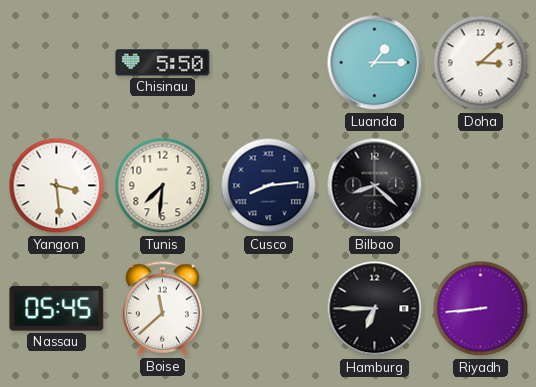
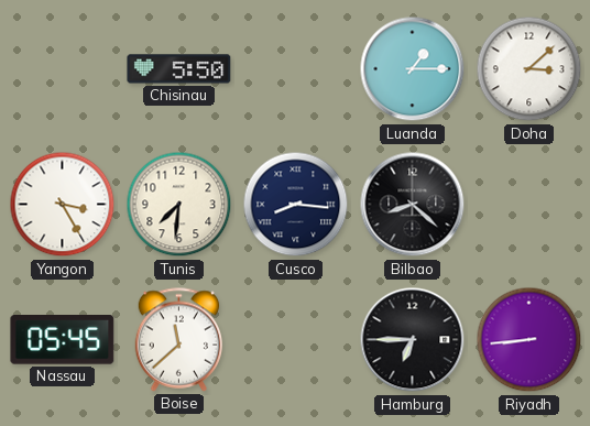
Yangon: 3:29 -> 3:25 (63, 205)
Cusco: 8:14 -> 8:16 (296, 205)
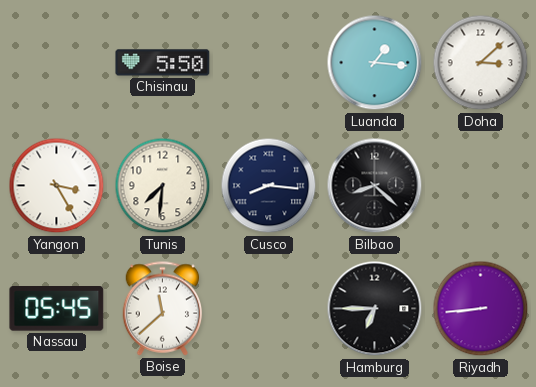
Luanda: 1:15 -> 1:16 (375, 63)
